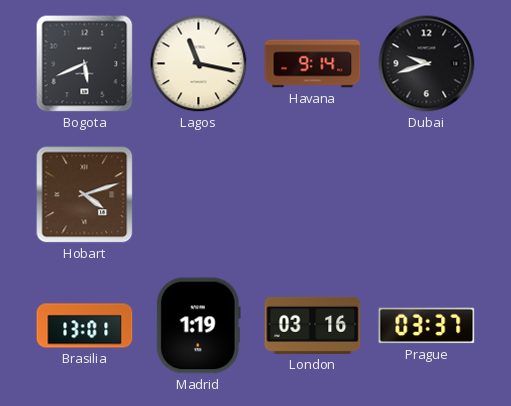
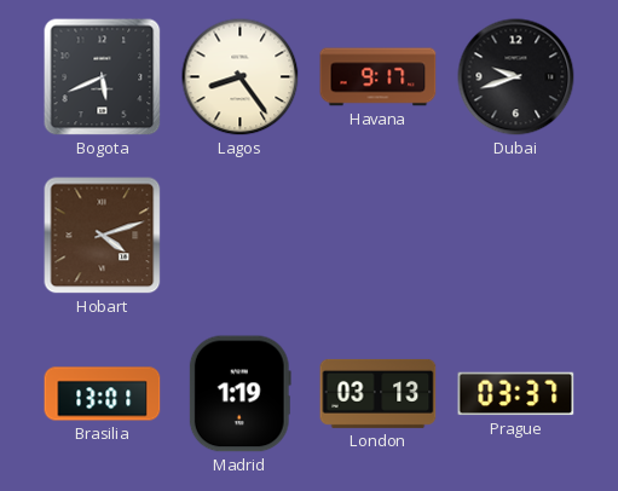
Lagos: 11:17 -> 8:24 (241, 77)
Havana: 9:14 -> 9:17 (379, 77)
London: 03:16 -> 03:13 (379, 393)
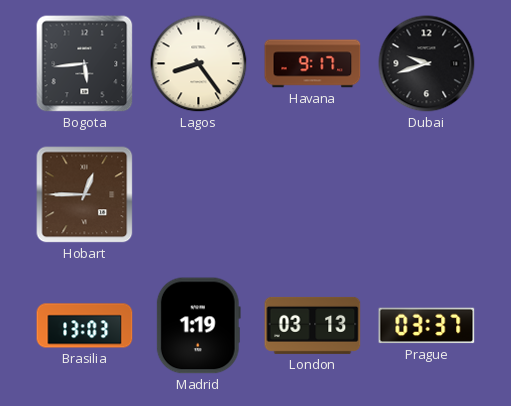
Bogota: 5:41 -> 5:44 (85, 64)
Hobart: 4:12 -> 12:45 (85, 195)
Brasilia: 13:01 -> 13:03 (85, 326)
